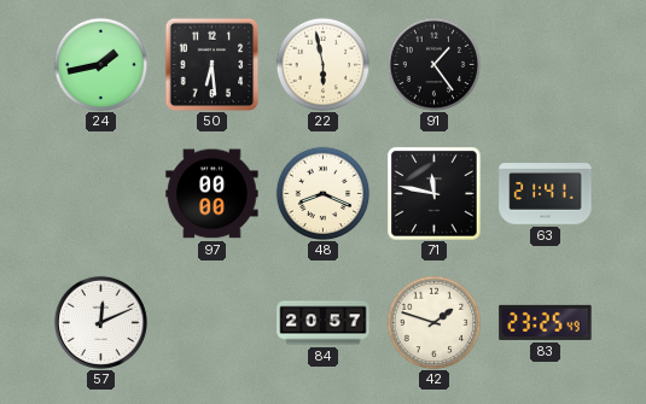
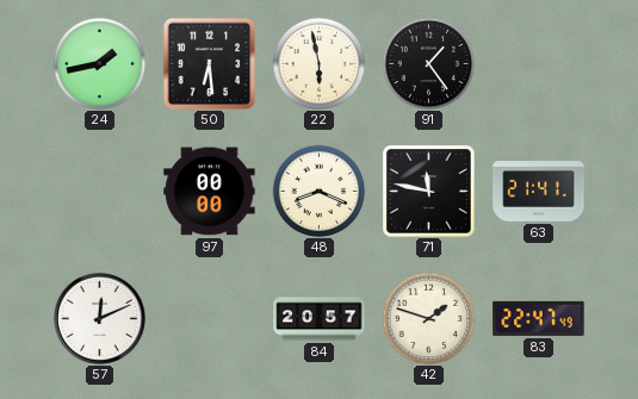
83: 23:25 -> 22:47 (539, 318)
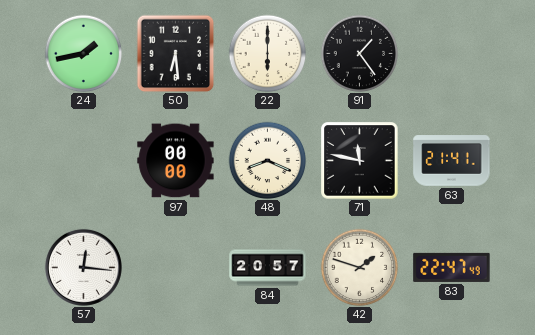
22: 5:58 -> 6:00 (267, 53)
57: 12:11 -> 12:16 (83, 267)
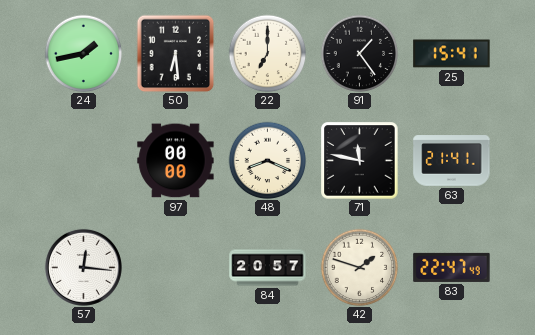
22: 6:00 -> 7:00 (267, 53)
25: none -> 15:41 (452, 54)
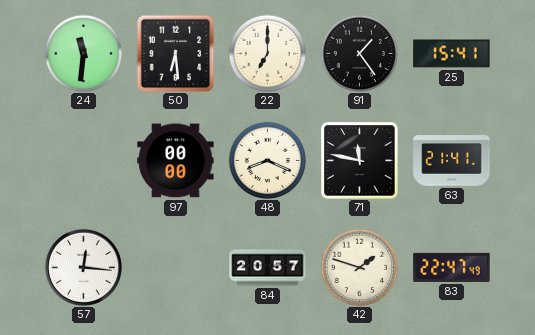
24: 1:43 -> 11:31 (83, 53)
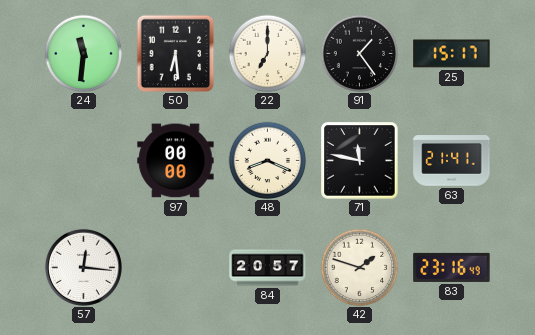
25: 15:41 -> 15:17 (452, 54)
83: 22:47 -> 23:16 (452, 267)
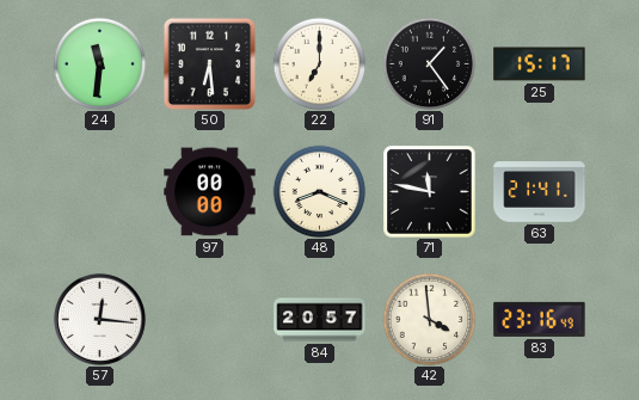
42: 1:48 -> 3:59 (429, 319)
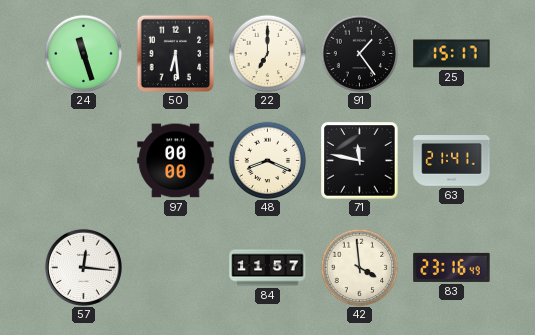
24: 11:31 -> 11:27 (83, 53)
84: 20:57 -> 11:57 (268, 268)
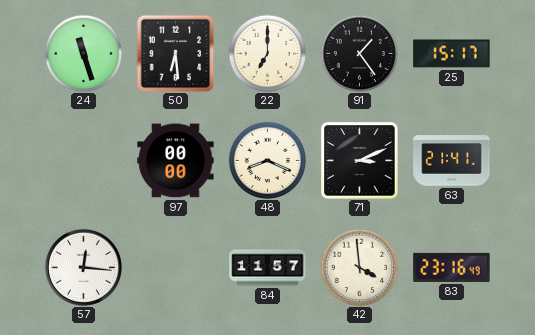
71: 11:47 -> 3:11 (360, 161)
